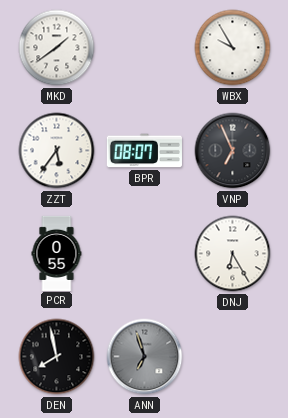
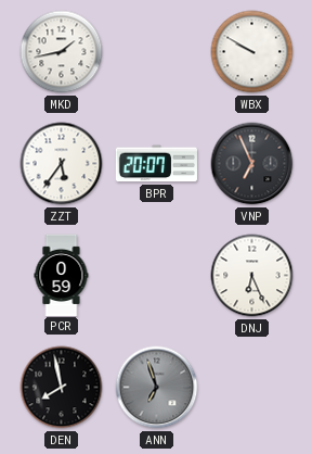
MKD: 1:39 -> 1:43 (62, 52)
WBX: 9:55 -> 9:50 (252, 52)
BPR: 08:07 -> 20:07 (156, 164)
PCR: 0:55 -> 0:59 (62, 275)
DNJ: 6:25 -> 6:26 (252, 276)
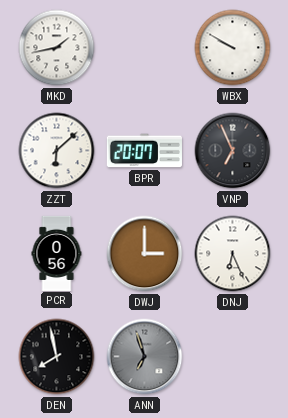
ZZT: 5:36 -> 6:08 (57, 151)
PCR: 0:59 -> 0:56 (57, 253)
DWJ: none -> 3:00 (145, 254)
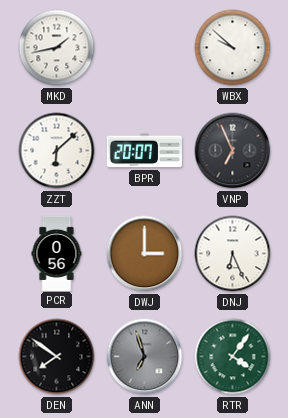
WBX: 9:50 -> 9:52 (233, 48)
DEN: 7:58 -> 7:51 (57, 357)
RTR: none -> 4:06 (233, 357)
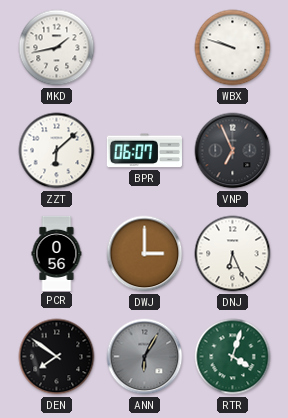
WBX: 9:52 -> 9:48 (233, 48)
BPR: 20:07 -> 06:07 (144, 151)
ANN: 6:57 -> 6:05 (145, 357)
RTR: 4:06 -> 4:03 (233, 357)
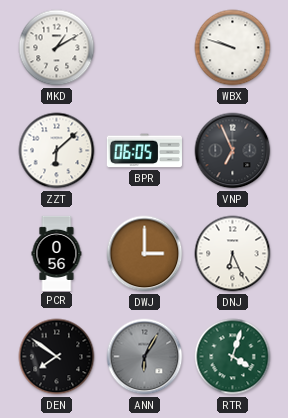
MKD: 1:43 -> 1:10 (57, 48)
BPR: 06:07 -> 06:05 (144, 151)
